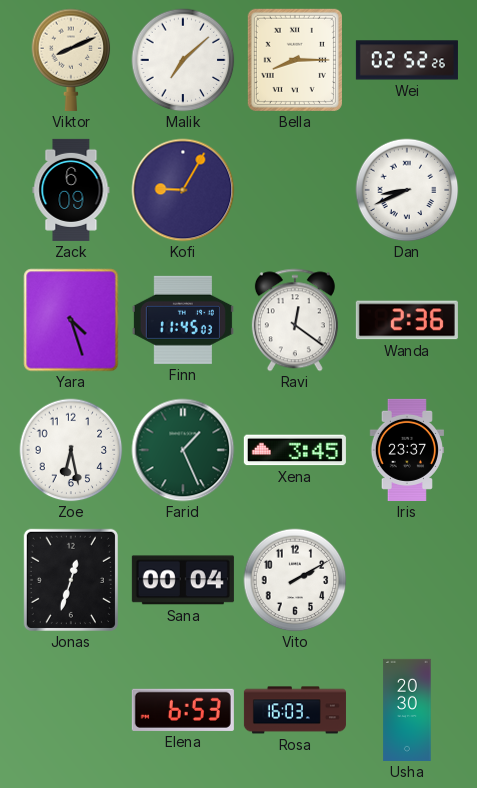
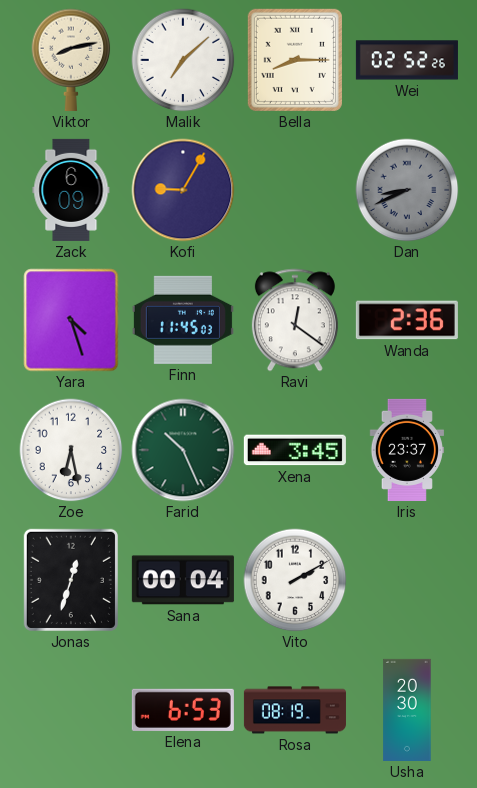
Viktor: 8:11 -> 8:13 (71, 60)
Dan dial: white -> grey (407, 190)
Farid: 1:26 -> 10:26 (183, 450)
Rosa: 16:03 -> 08:19 (295, 710)
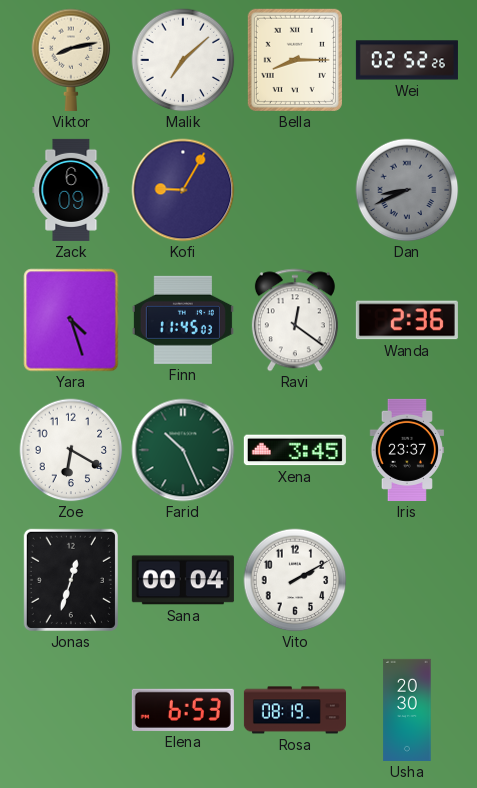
Zoe: 6:28 -> 6:20 (71, 450)
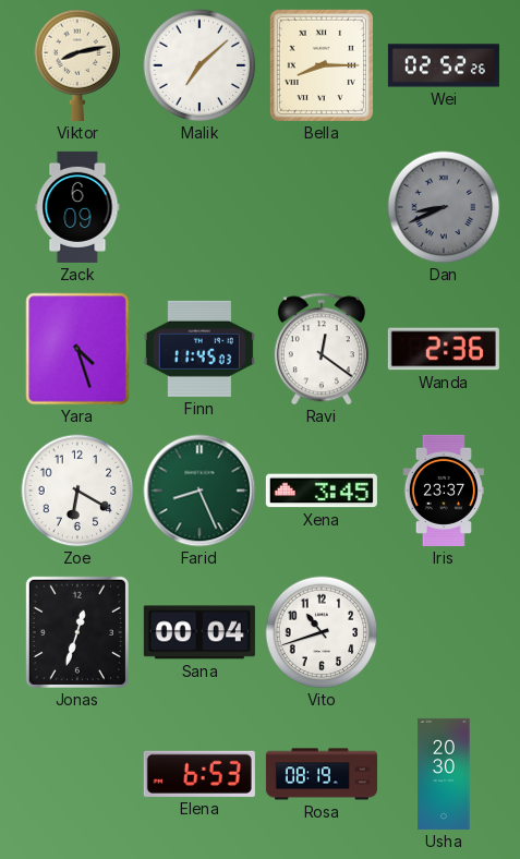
Kofi: 9:05 -> none (183, 190)
Farid: 10:26 -> 8:26 (199, 491)
Vito: 2:10 -> 10:42 (322, 632)
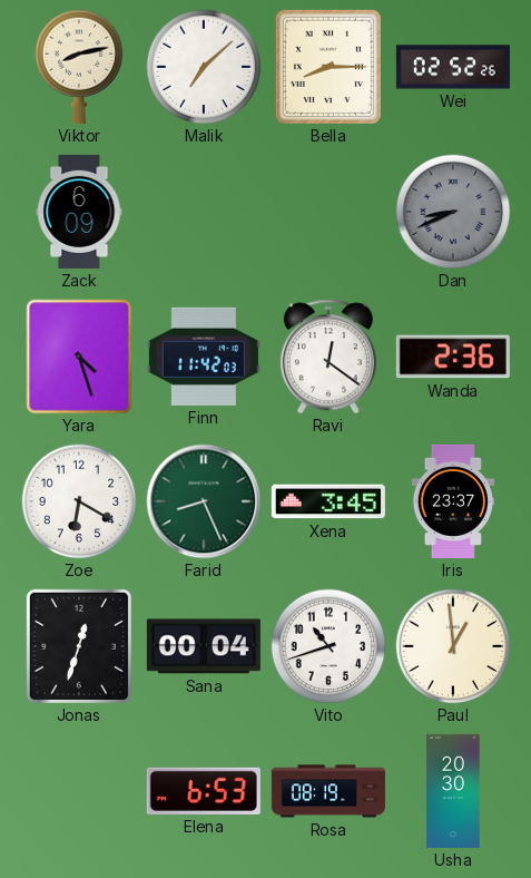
Finn: 11:45 -> 11:42 (204, 357)
Paul: none -> 12:59 (453, 646)
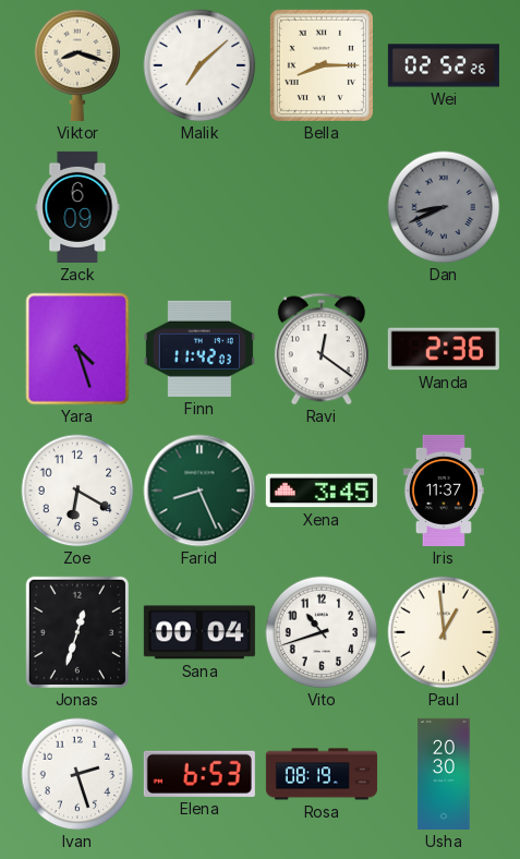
Viktor: 8:13 -> 8:18 (77, 65)
Iris: 23:37 -> 11:37 (443, 491)
Ivan: none -> 2:27 (77, 774)
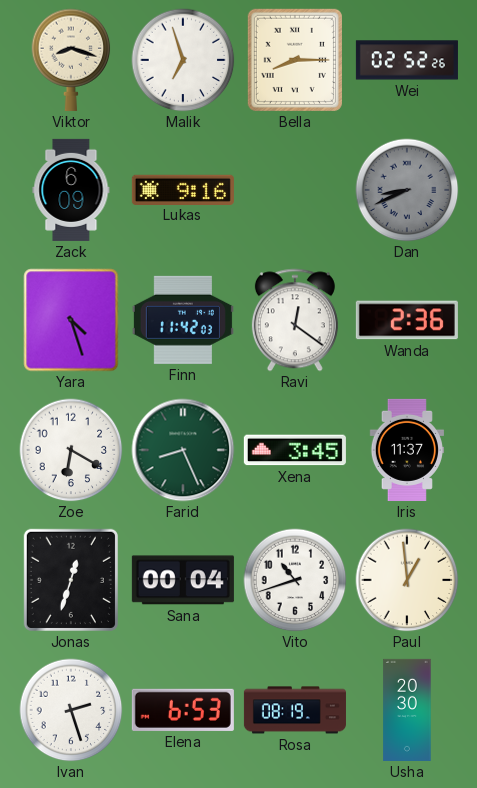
Malik: 7:08 -> 6:57 (183, 60)
Lukas: none -> 9:16 (183, 189)
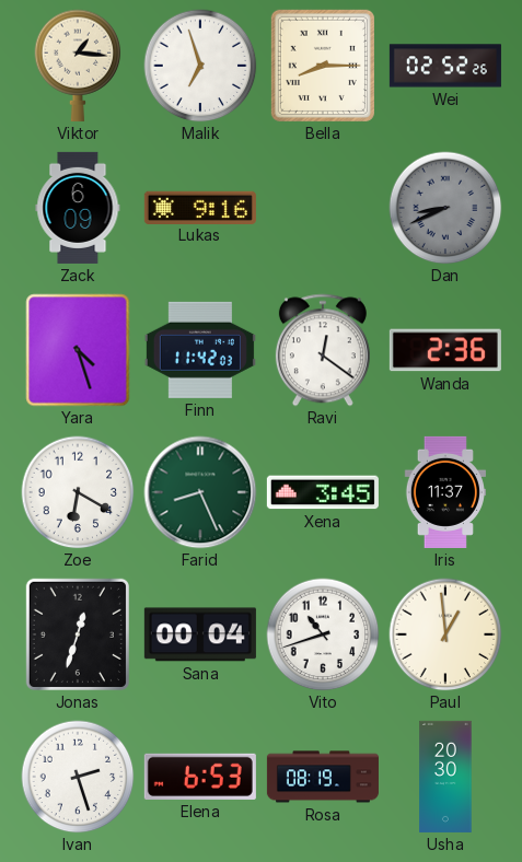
Viktor: 8:18 -> 1:16 (78, 66)
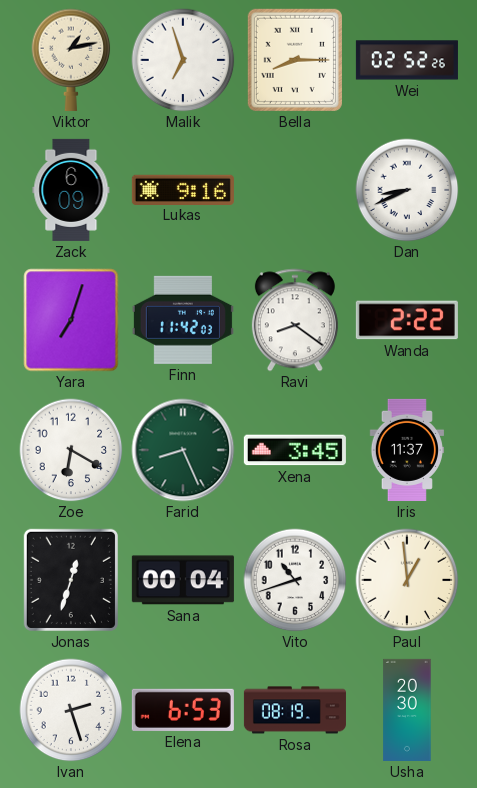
Viktor: 1:16 -> 1:13 (71, 60)
Dan dial: grey -> white (407, 190)
Yara: 4:27 -> 7:03 (71, 320)
Ravi: 12:21 -> 8:21 (295, 320)
Wanda: 2:36 -> 2:22 (407, 320)
